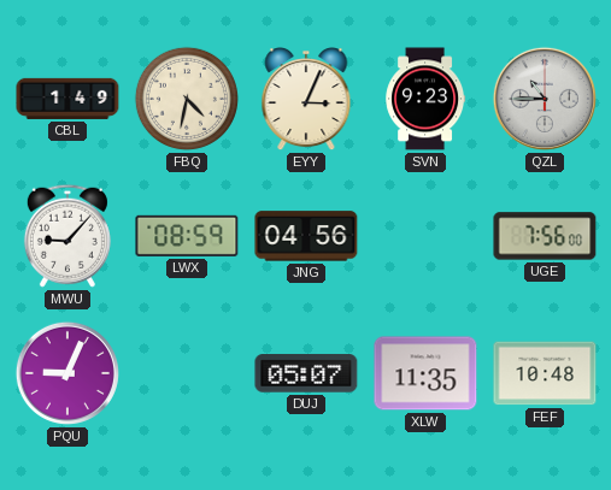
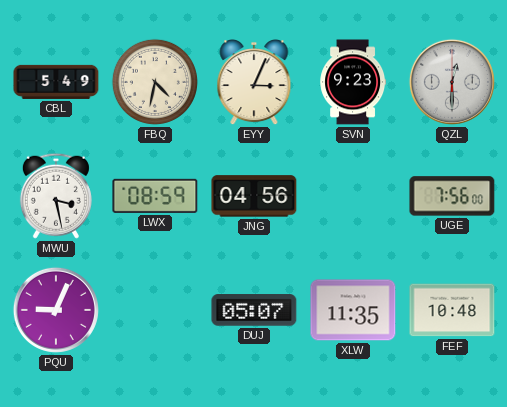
CBL: 1:49 -> 5:49 (56, 82)
QZL: 10:45 -> 12:30 (452, 82)
MWU: 9:07 -> 3:28 (56, 196)
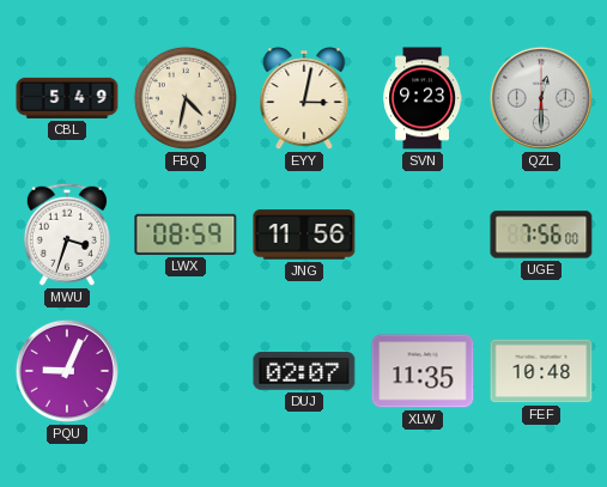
EYY: 3:04 -> 3:02 (304, 99)
MWU: 3:28 -> 3:33 (67, 235)
JNG: 04:56 -> 11:56 (304, 235)
DUJ: 05:07 -> 02:07 (304, 371)
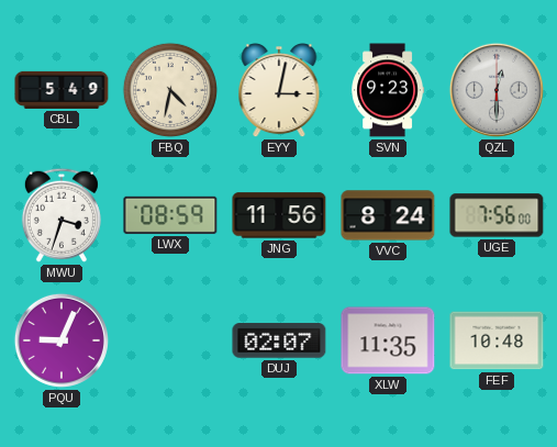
VVC: none -> 8:24 (388, 215)
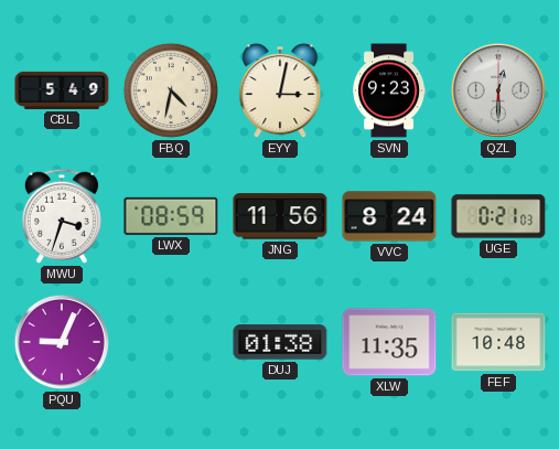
UGE: 7:56 -> 0:21 (498, 216)
DUJ: 02:07 -> 01:38 (280, 342)
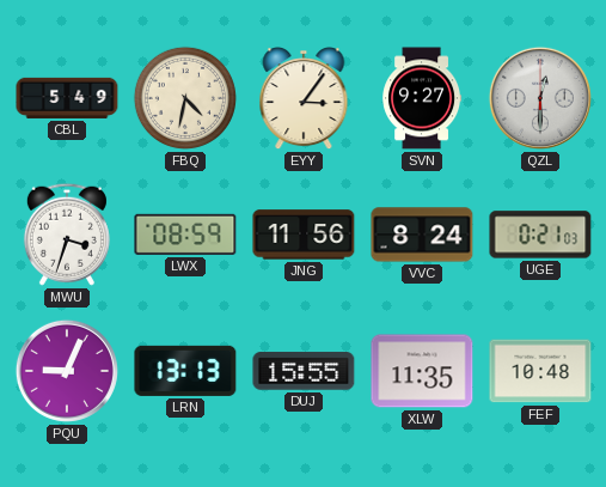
EYY: 3:02 -> 3:06 (304, 99)
SVN: 9:23 -> 9:27 (422, 98)
LRN: none -> 13:13 (185, 371)
DUJ: 01:38 -> 15:55 (304, 371)
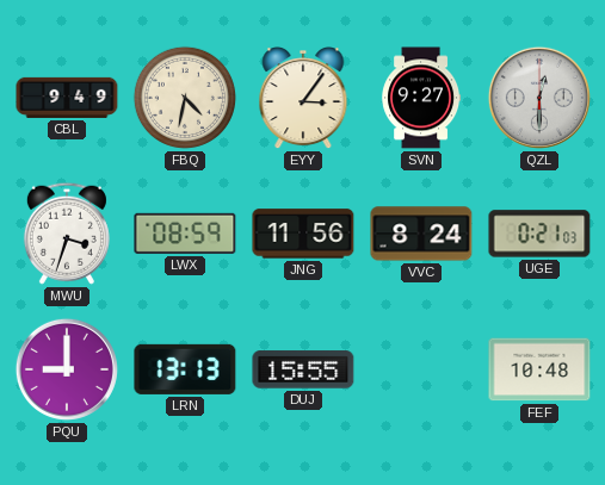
CBL: 5:49 -> 9:49 (67, 98)
PQU: 9:04 -> 9:00 (67, 369)
XLW: 11:35 -> none (422, 371)
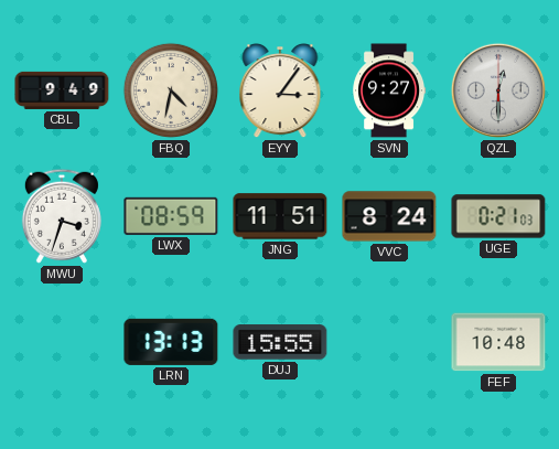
JNG: 11:56 -> 11:51 (280, 216)
PQU: 9:00 -> none (67, 369)
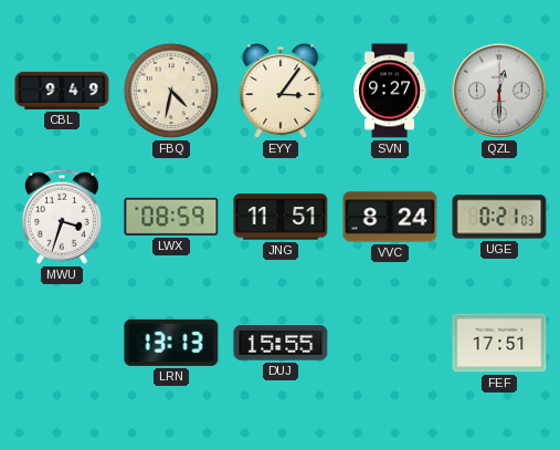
FEF: 10:48 -> 17:51 (499, 343)
